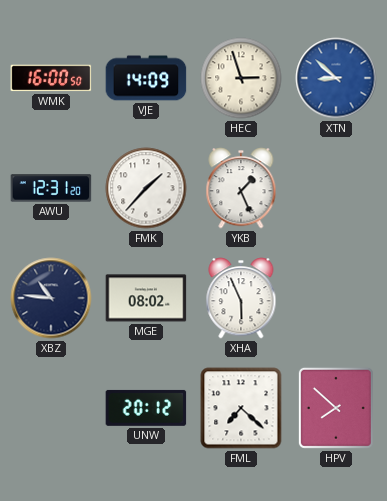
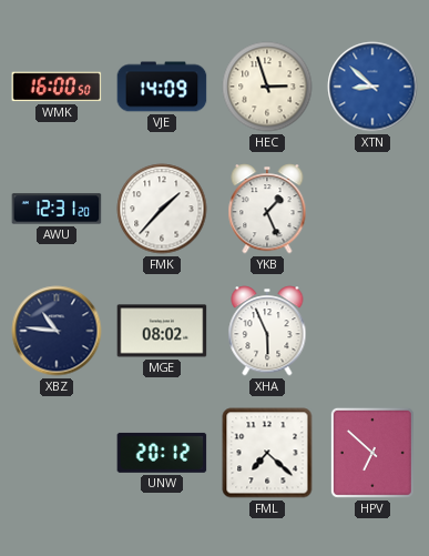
HPV: 7:52 -> 6:52 (372, 453)
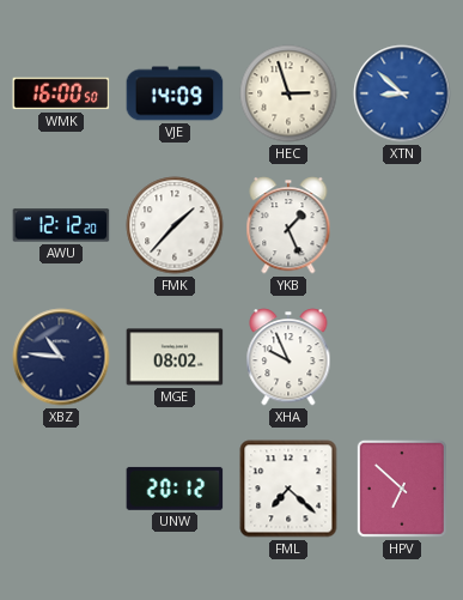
AWU: 12:31 -> 12:12 (61, 225)
XHA: 5:56 -> 9:56 (288, 357)
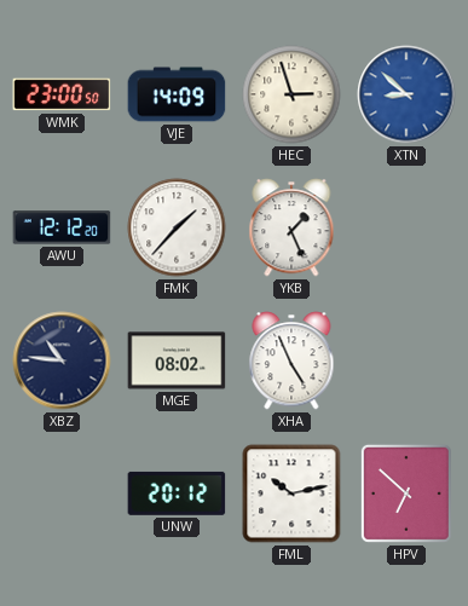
WMK: 16:00 -> 23:00 (62, 94)
XHA: 9:56 -> 4:56 (291, 360)
FML: 7:22 -> 10:13 (291, 494)
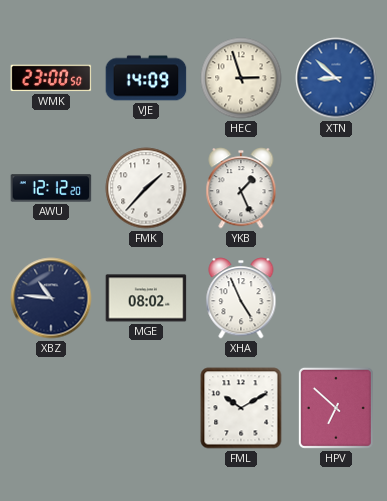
UNW: 20:12 -> none (177, 494)
FML: 10:13 -> 10:10 (241, 408)
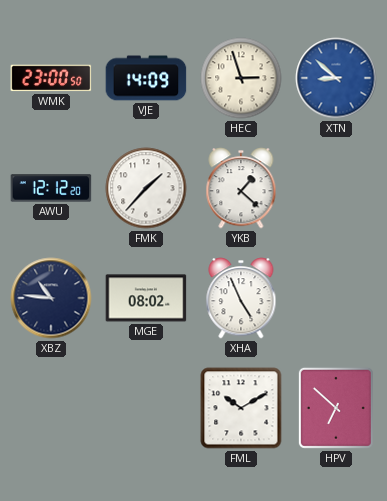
YKB: 1:26 -> 1:22 (241, 188)
